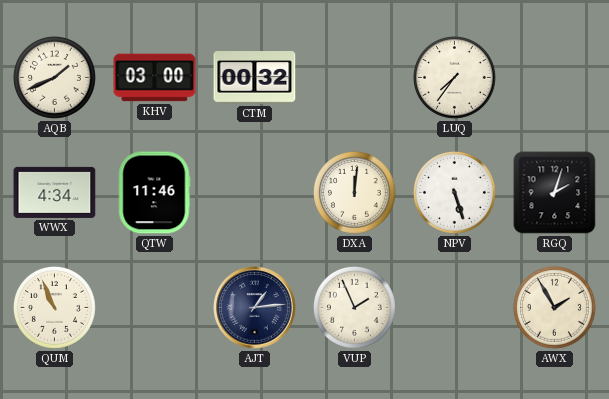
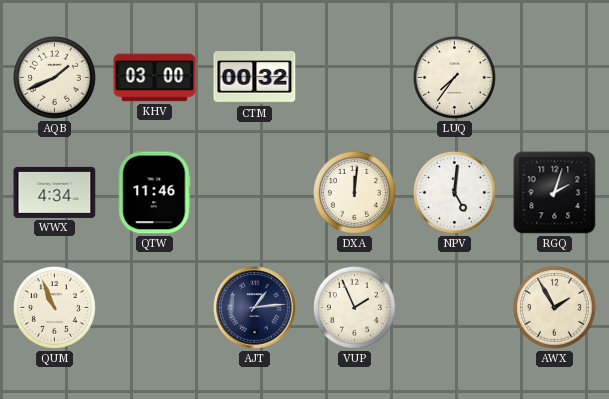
NPV: 5:27 -> 5:01 (454, 192)
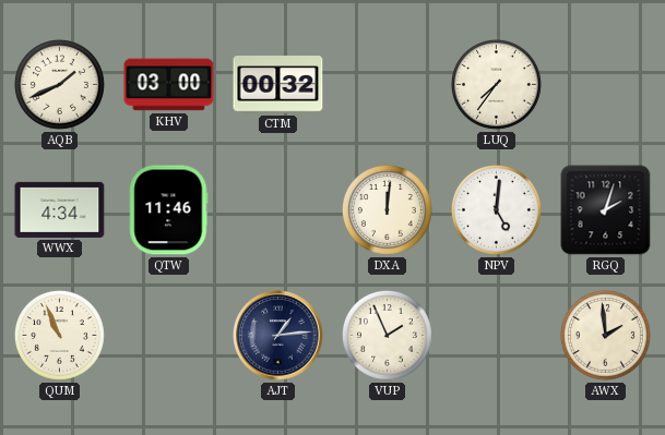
AWX: 1:55 -> 1:59 (605, 335)
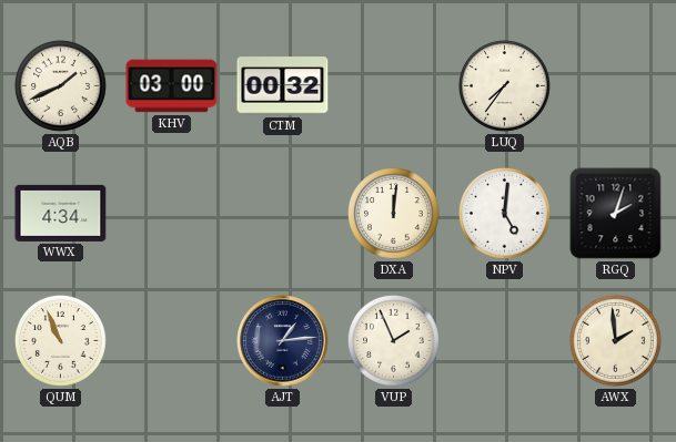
QTW: 11:46 -> none (168, 210)
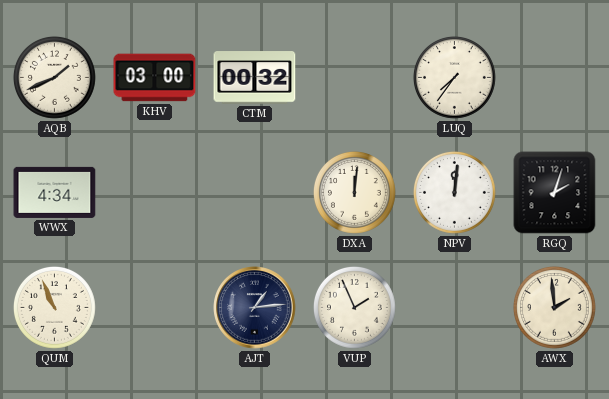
NPV: 5:01 -> 12:01 (454, 192)
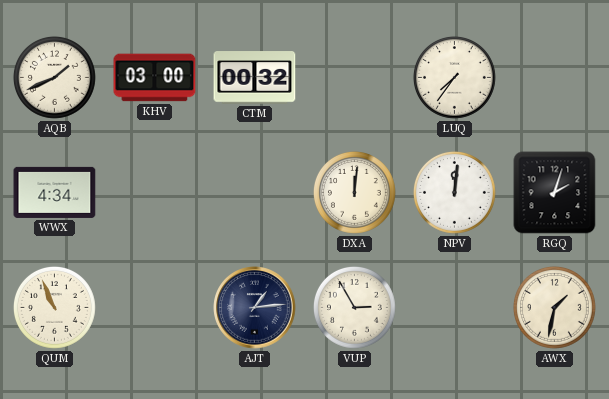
VUP: 1:56 -> 2:55 (354, 307)
AWX: 1:59 -> 1:32 (554, 307)
